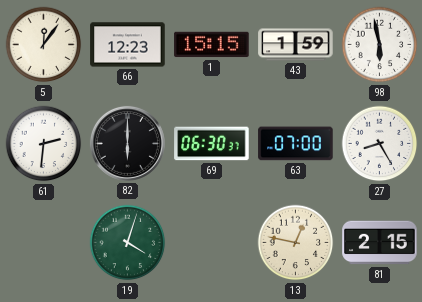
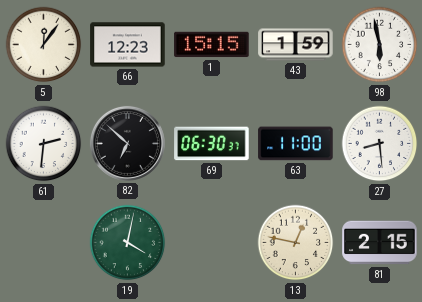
82: 6:00 -> 6:52 (127, 143)
63: 07:00 -> 11:00 (296, 144)
27: 8:25 -> 8:29 (380, 144)
19: 4:03 -> 4:02 (128, 243)
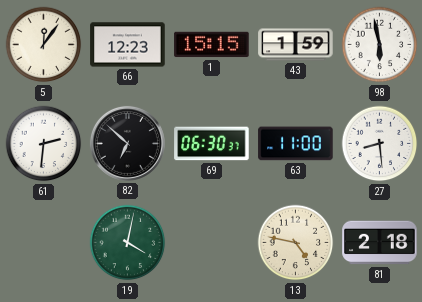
13: 12:47 -> 4:47 (296, 243)
81: 2:15 -> 2:18 (380, 243)
